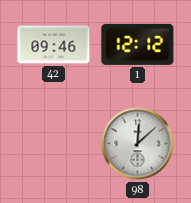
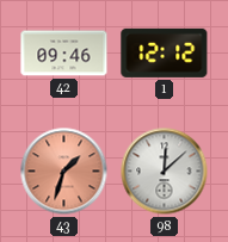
43: none -> 1:33 (64, 172)
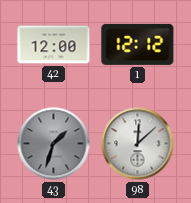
42: 09:46 -> 12:00 (54, 45)
43 dial: salmon -> grey (54, 144)
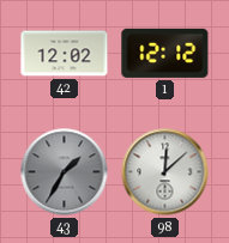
42: 12:00 -> 12:02 (65, 54)
43: 1:33 -> 1:35 (65, 172)
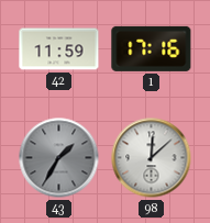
42: 12:02 -> 11:59 (59, 49)
1: 12:12 -> 17:16 (152, 48)
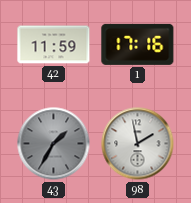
98: 12:08 -> 1:58 (138, 144)
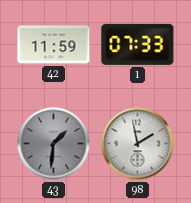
1: 17:16 -> 07:33 (138, 44)
43: 1:35 -> 1:31 (54, 144)
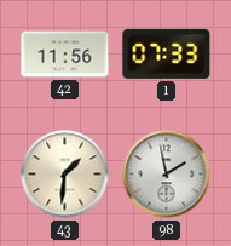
42: 11:59 -> 11:56 (65, 55)
43 dial: grey -> cream (65, 175)
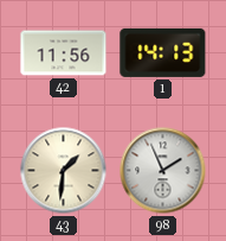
1: 07:33 -> 14:13 (163, 52)
98: 1:58 -> 1:56 (163, 171)
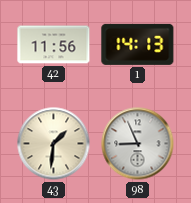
98: 1:56 -> 8:56 (138, 144)
